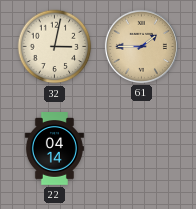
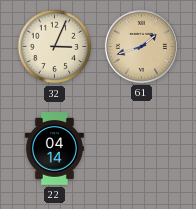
32: 3:02 -> 3:04 (55, 47)
61: 1:45 -> 1:42 (141, 46)
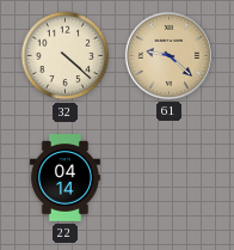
32: 3:04 -> 4:22 (66, 56)
61: 1:42 -> 9:22 (168, 55)
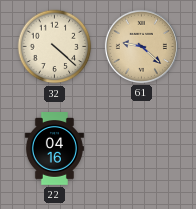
22: 04:14 -> 04:16 (54, 149)
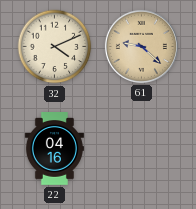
32: 4:22 -> 4:11 (55, 47)
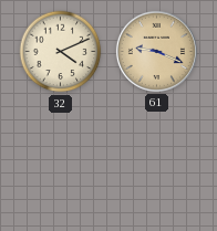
61: 9:22 -> 9:19 (156, 51)
22: 04:16 -> none (54, 149)
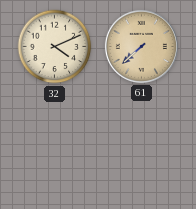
61: 9:19 -> 7:38 (141, 46)
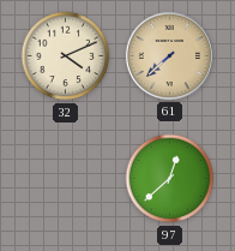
97: none -> 12:38 (170, 179)
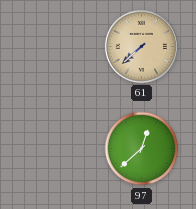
32: 4:11 -> none (66, 56)
